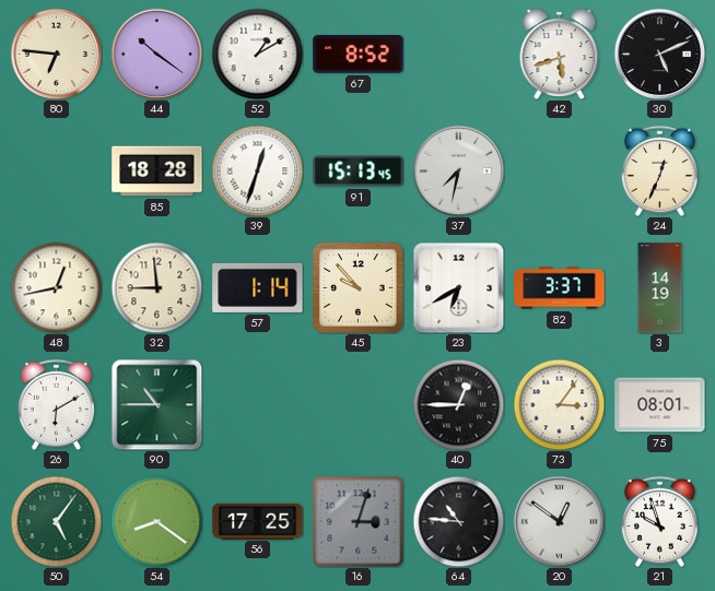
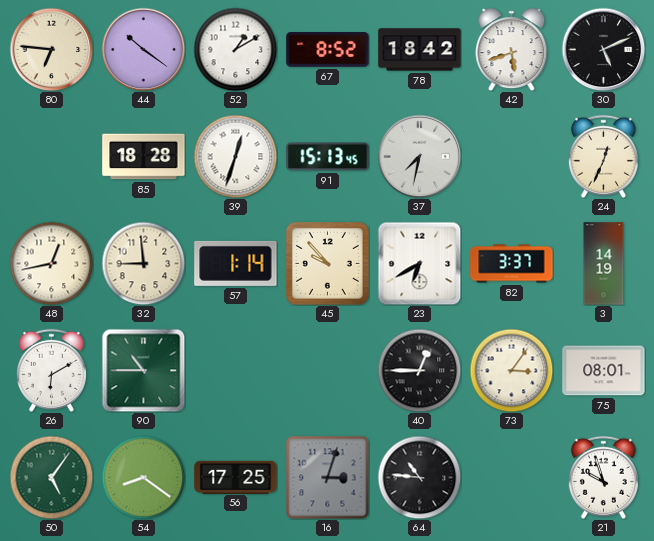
78: none -> 18:42 (420, 50)
20: 12:51 -> none (559, 521)
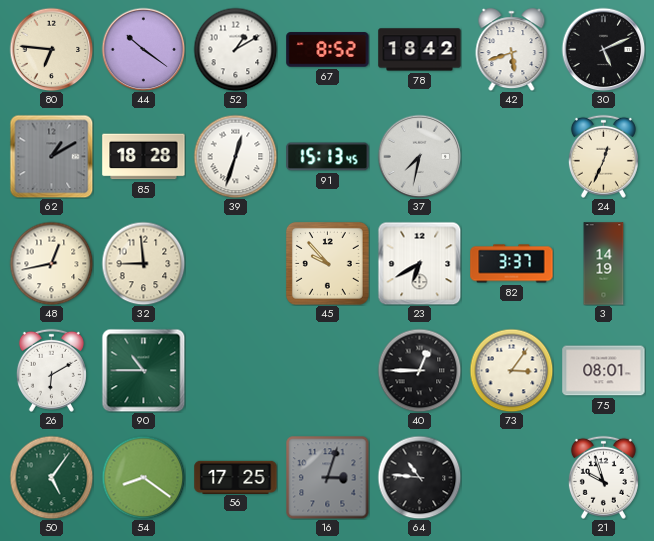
62: none -> 1:10 (51, 156)
57: 1:14 -> none (236, 263)
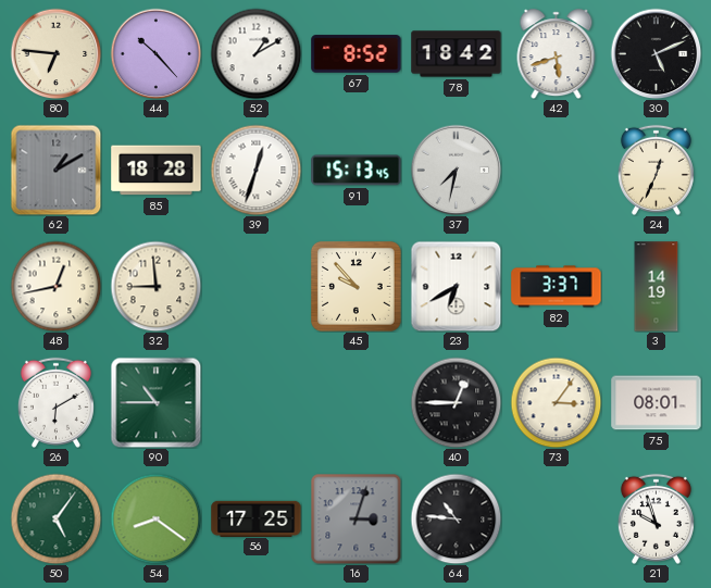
44: 10:21 -> 10:23 (155, 53)
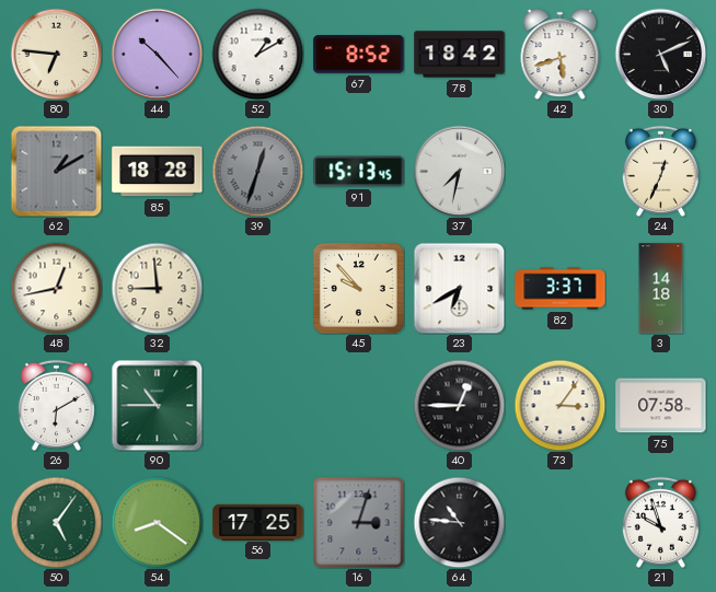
39 dial: white -> grey (257, 171)
3: 14:19 -> 14:18 (661, 289)
75: 08:01 -> 07:58 (661, 406)
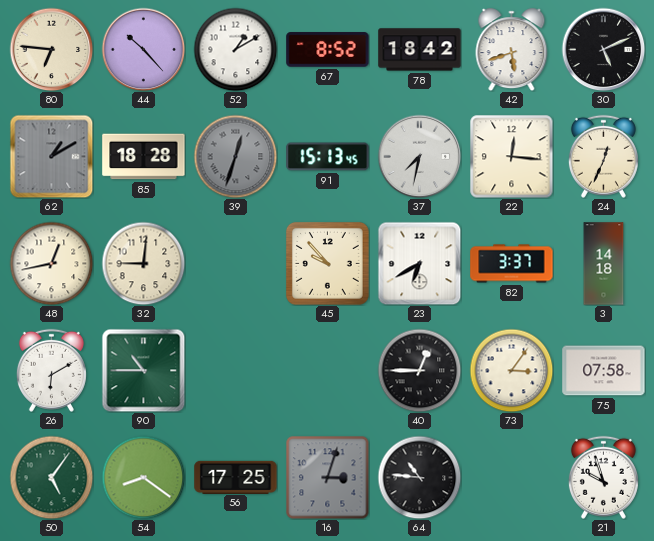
22: none -> 12:16 (511, 156)
32: 8:59 -> 9:01 (143, 263)
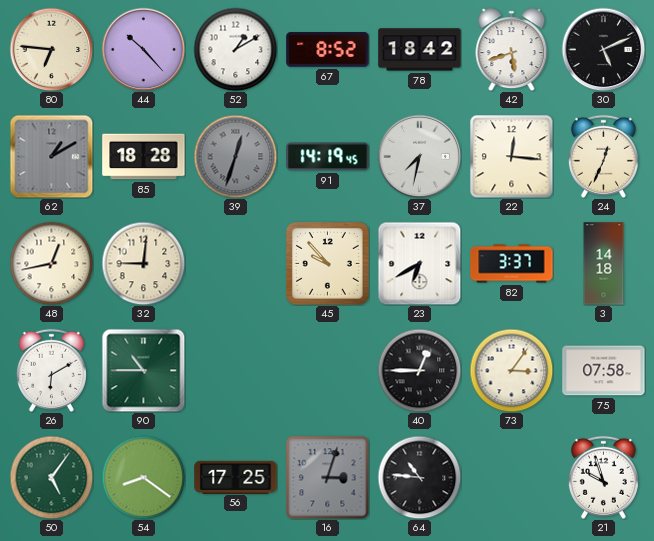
91: 15:13 -> 14:19 (328, 157)
